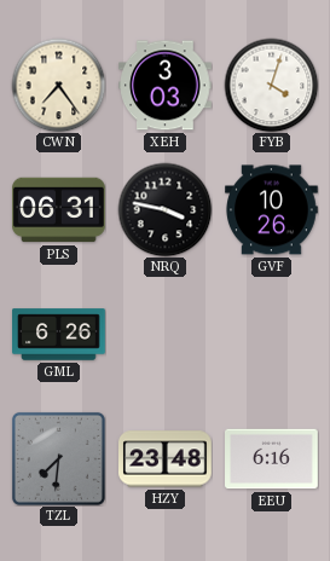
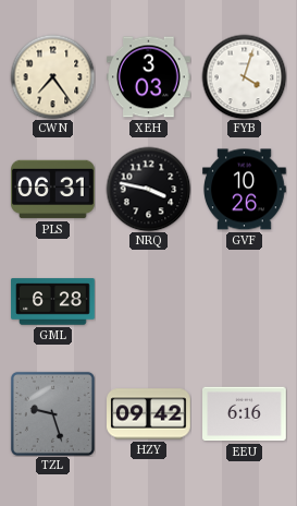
GML: 6:26 -> 6:28 (53, 302)
TZL: 7:31 -> 9:27 (52, 413)
HZY: 23:48 -> 09:42 (149, 414)
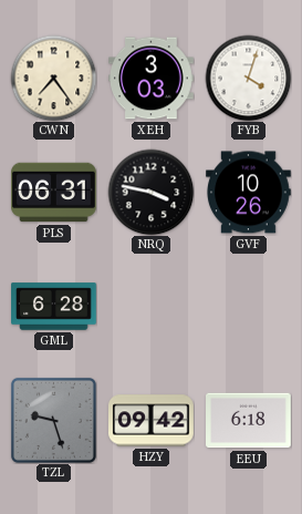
EEU: 6:16 -> 6:18 (249, 421)
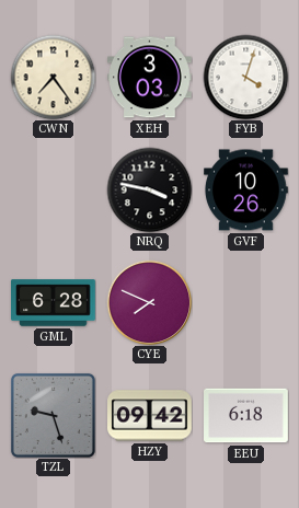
PLS: 06:31 -> none (54, 193)
CYE: none -> 7:49 (149, 302)
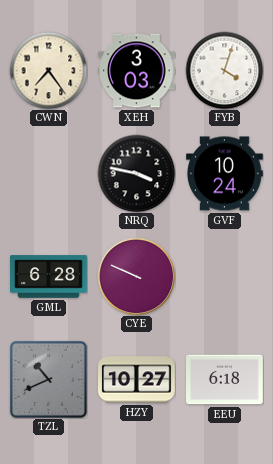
GVF: 10:26 -> 10:24 (225, 174)
CYE: 7:49 -> 9:49 (136, 276)
TZL: 9:27 -> 10:41 (48, 379)
HZY: 09:42 -> 10:27 (137, 380)
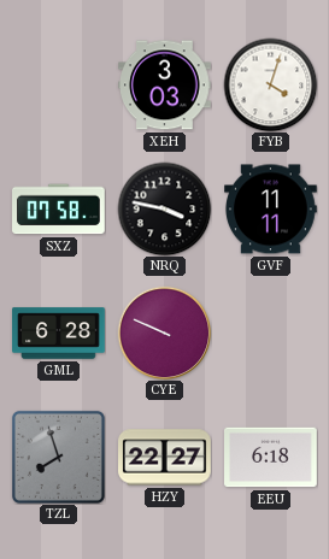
CWN: 7:24 -> none (48, 70)
SXZ: none -> 07:58 (59, 210)
GVF: 10:24 -> 11:11 (271, 210)
TZL: 10:41 -> 7:57 (58, 457)
HZY: 10:27 -> 22:27 (165, 458)
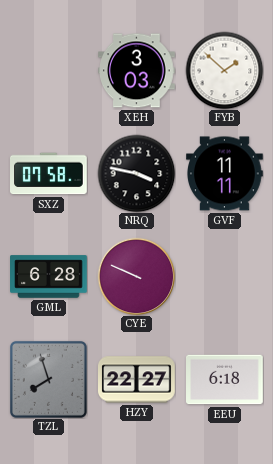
FYB: 4:03 -> 1:52 (224, 70)
